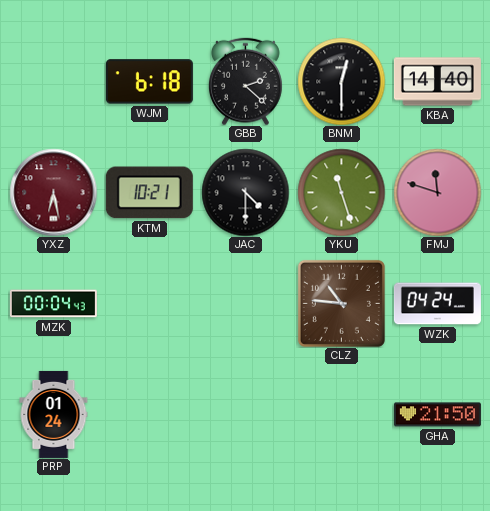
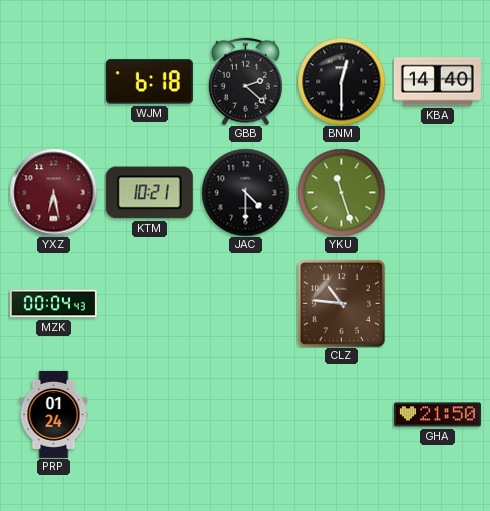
FMJ: 11:48 -> none (437, 192)
WZK: 04:24 -> none (437, 304)
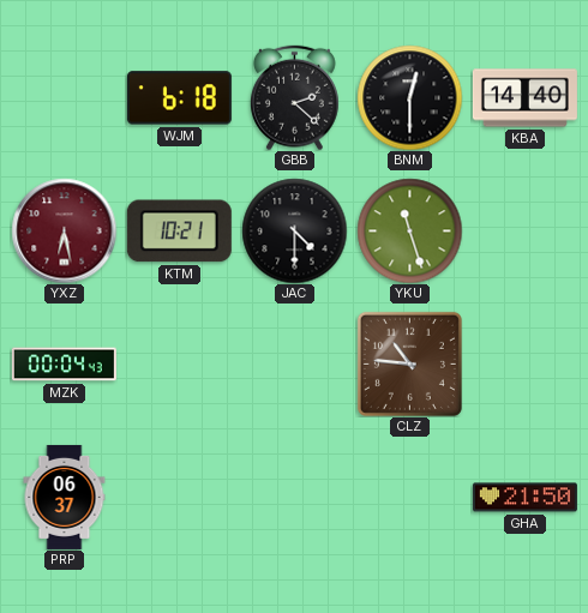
PRP: 01:24 -> 06:37 (65, 497)
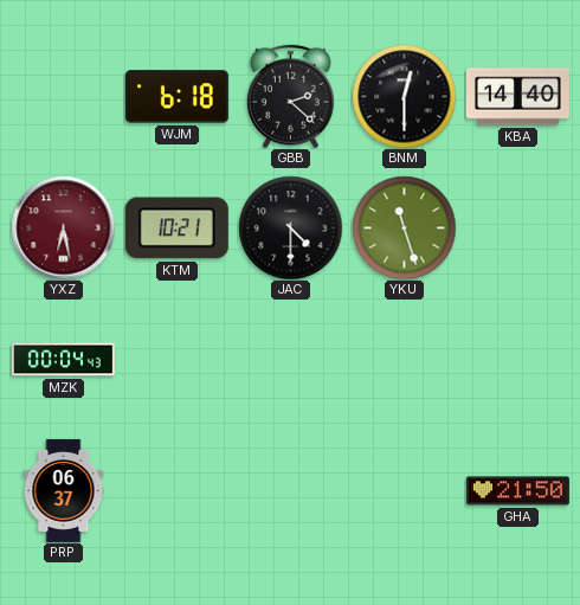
CLZ: 10:46 -> none (409, 363)
